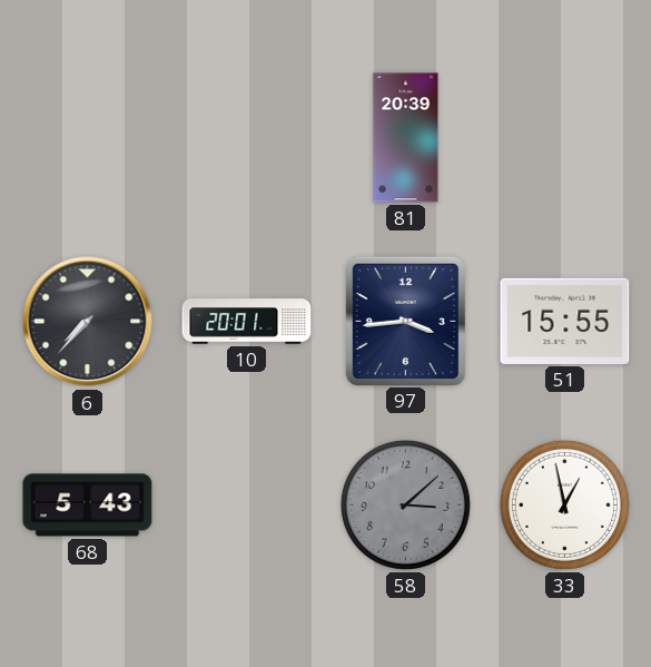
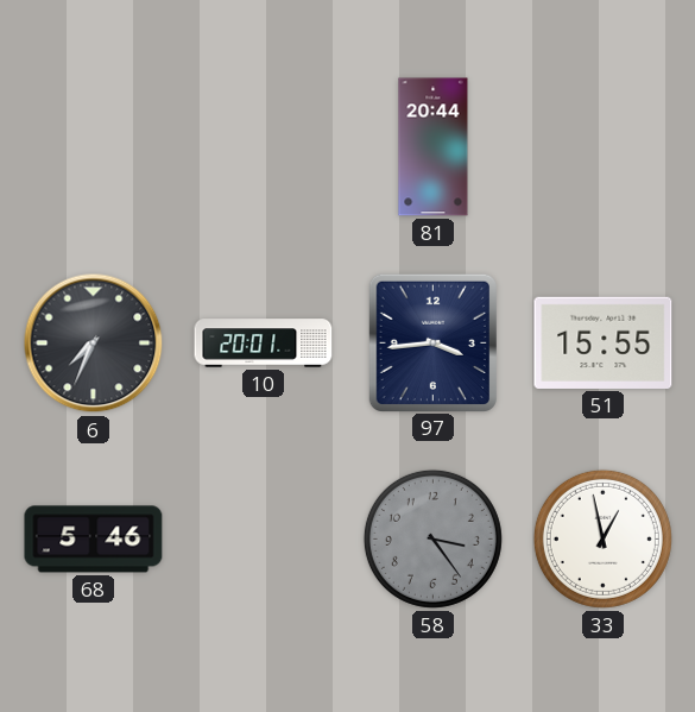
81: 20:39 -> 20:44 (434, 147)
6: 7:37 -> 7:34 (94, 344)
68: 5:43 -> 5:46 (94, 540)
58: 3:08 -> 3:24 (432, 538)
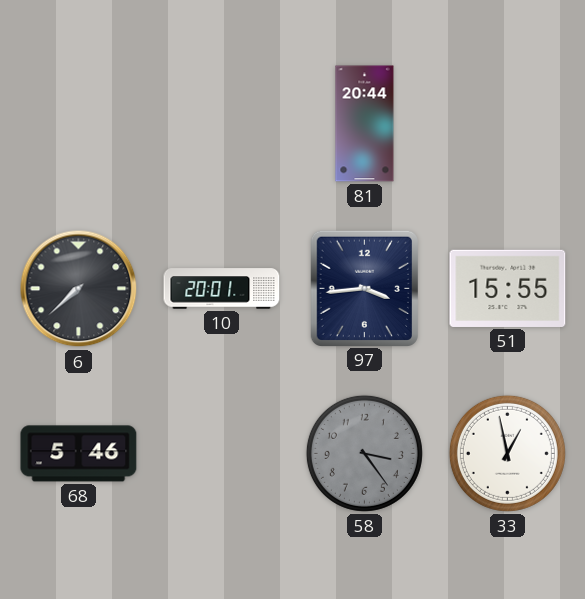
6: 7:34 -> 7:38 (79, 289)
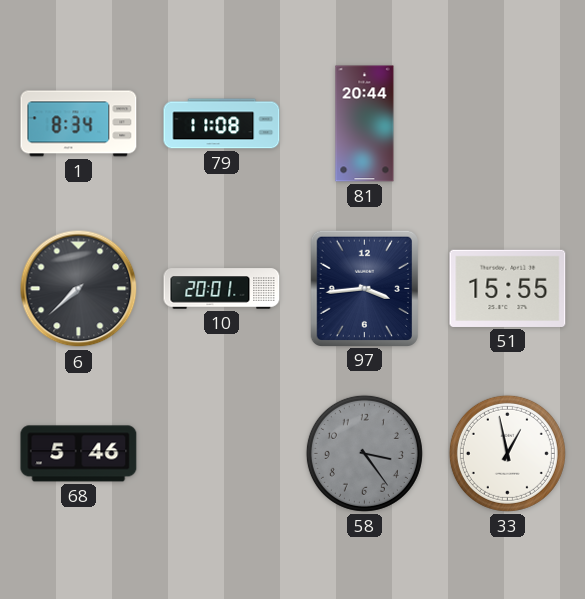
1: none -> 8:34 (79, 124)
79: none -> 11:08 (222, 124)
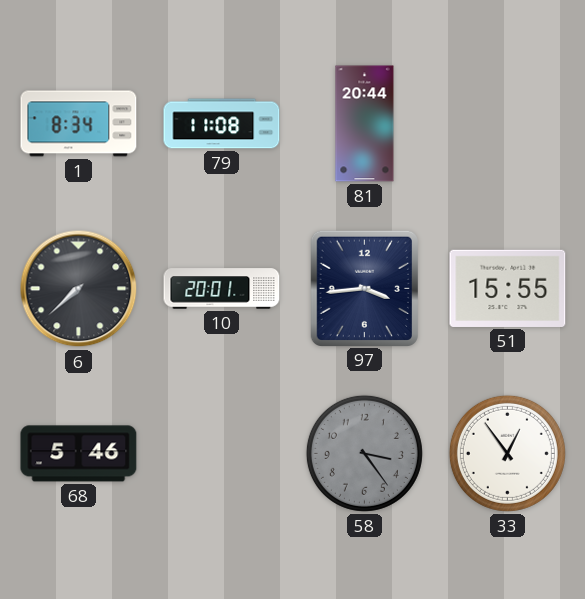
33: 12:58 -> 12:54 (507, 453)
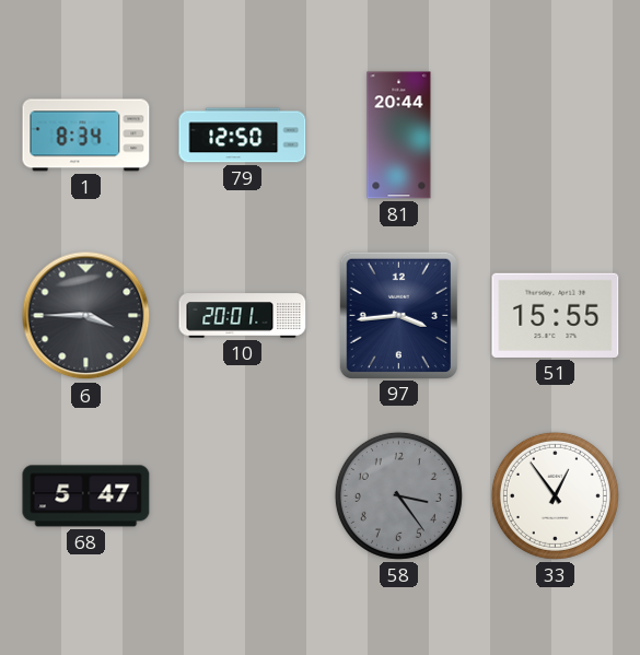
79: 11:08 -> 12:50 (243, 136)
6: 7:38 -> 3:45 (86, 316)
68: 5:46 -> 5:47 (86, 496)
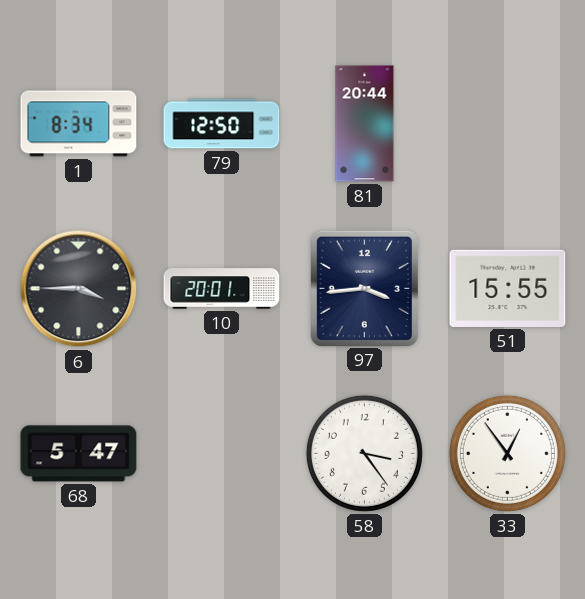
58 dial: grey -> white (364, 453)
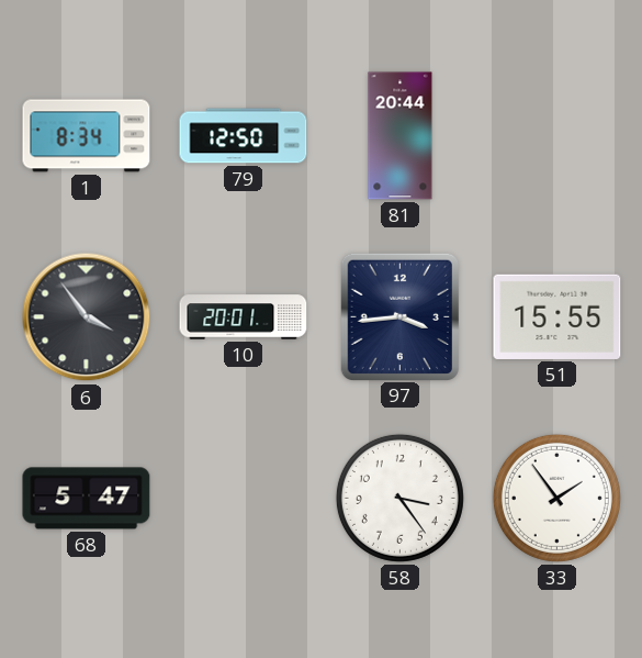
6: 3:45 -> 3:54 (87, 317)
33: 12:54 -> 1:54 (556, 498)
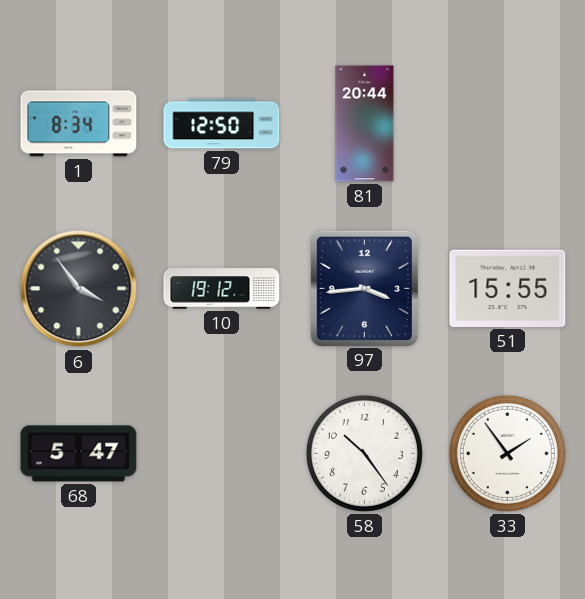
10: 20:01 -> 19:12 (222, 289)
58: 3:24 -> 10:24 (364, 453)
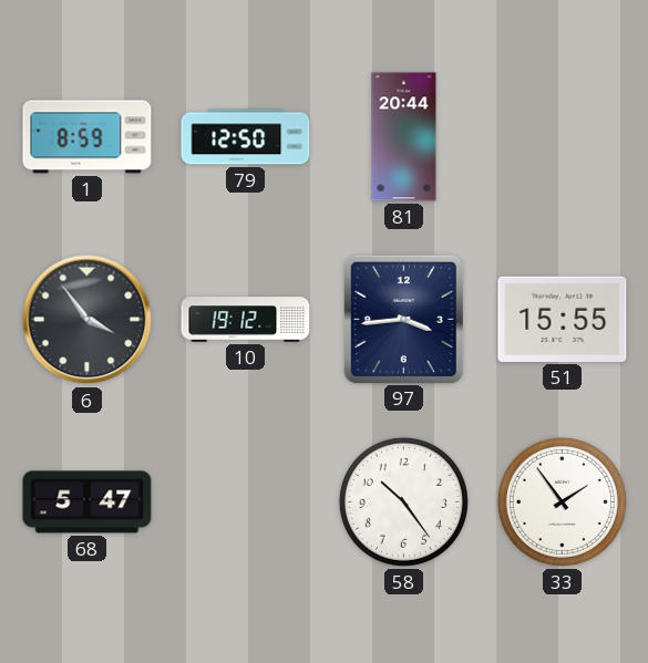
1: 8:34 -> 8:59 (88, 137)
